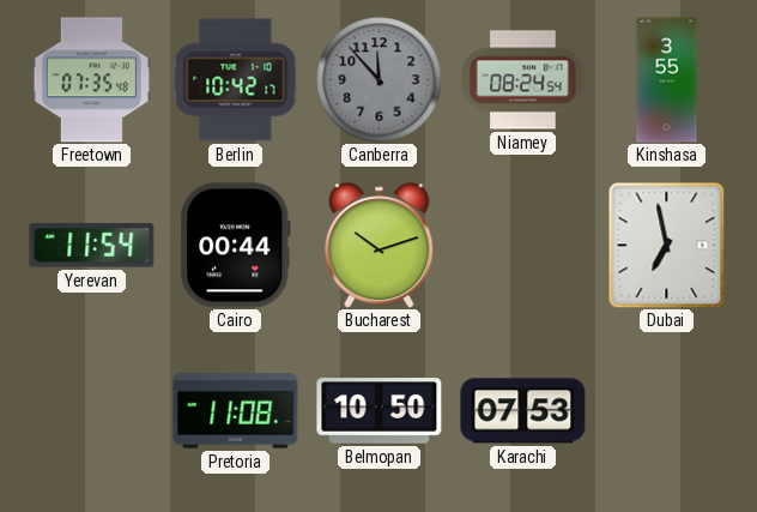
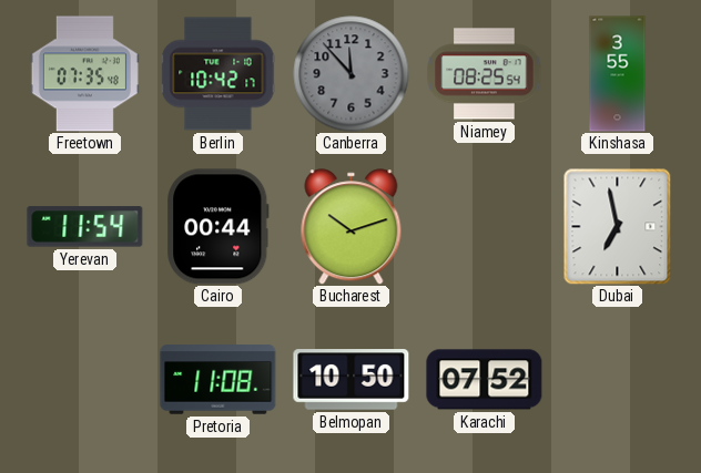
Niamey: 08:24 -> 08:25 (485, 74)
Karachi: 07:53 -> 07:52 (485, 380)
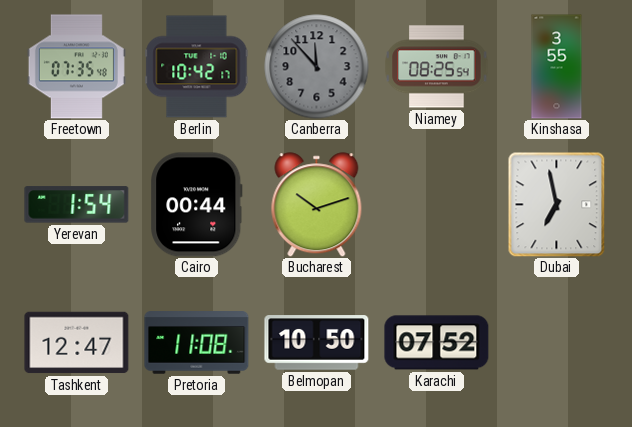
Yerevan: 11:54 -> 1:54 (77, 205)
Tashkent: none -> 12:47 (77, 343)
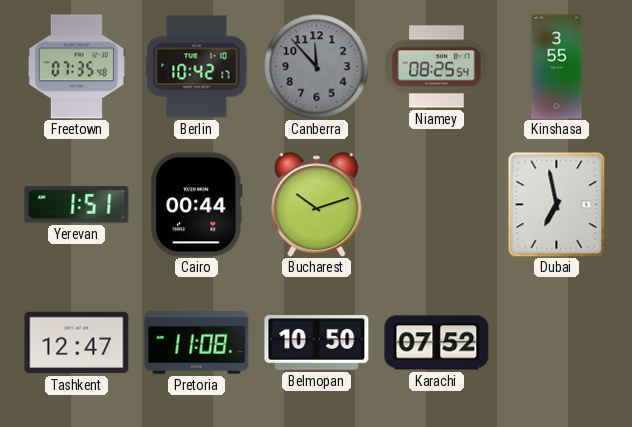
Yerevan: 1:54 -> 1:51 (77, 205)
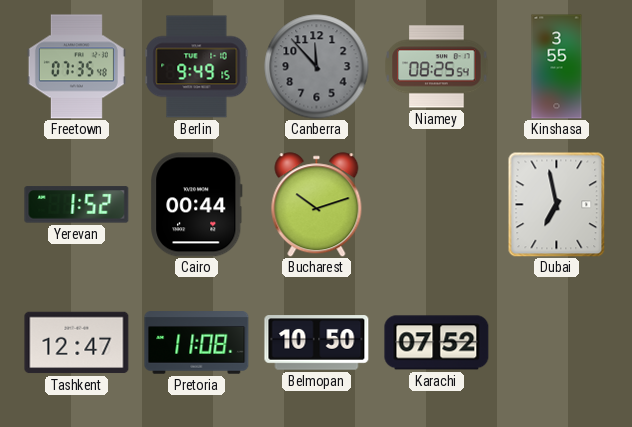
Berlin: 10:42 -> 9:49 (197, 67)
Yerevan: 1:51 -> 1:52 (77, 205)
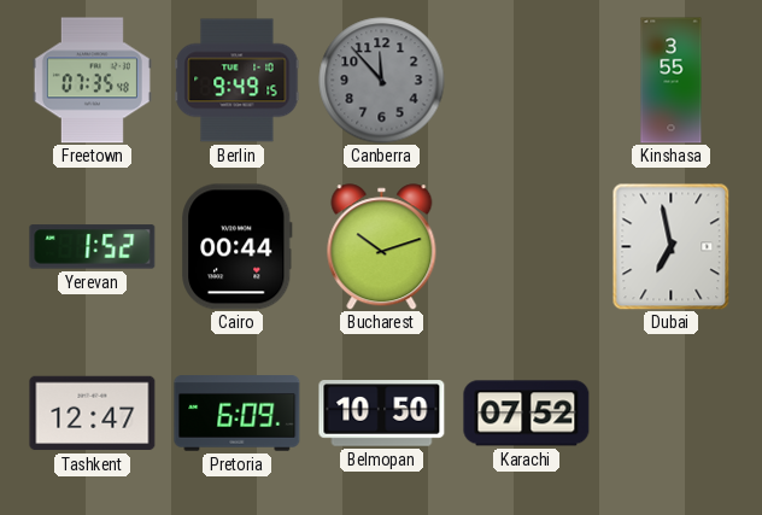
Niamey: 08:25 -> none (437, 67)
Pretoria: 11:08 -> 6:09 (238, 414)
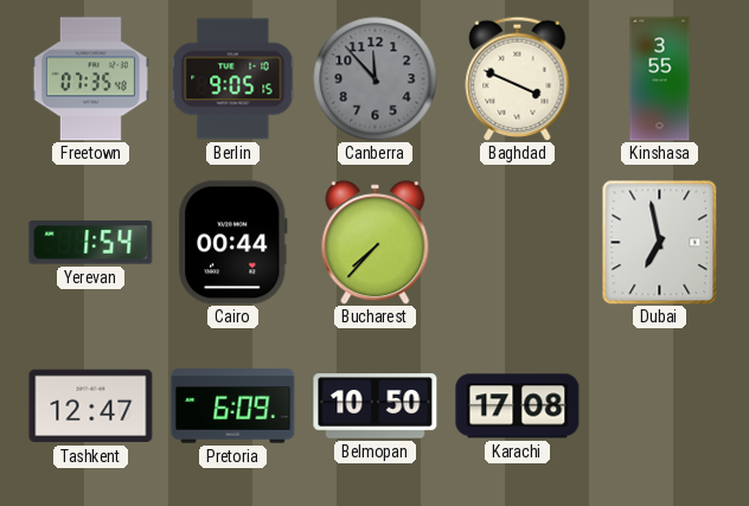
Berlin: 9:49 -> 9:05 (233, 79)
Baghdad: none -> 3:49 (518, 78)
Yerevan: 1:52 -> 1:54 (91, 243)
Bucharest: 10:12 -> 7:37 (376, 243)
Karachi: 07:52 -> 17:08 (518, 406)
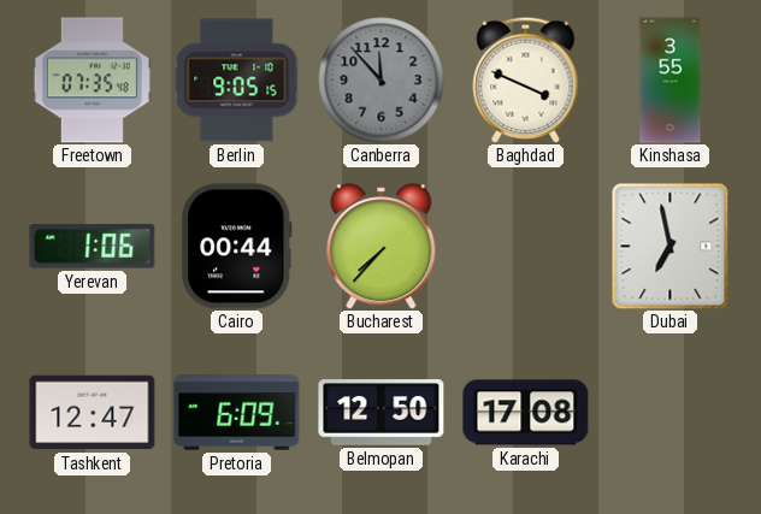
Yerevan: 1:54 -> 1:06 (93, 247)
Belmopan: 10:50 -> 12:50 (382, 413)
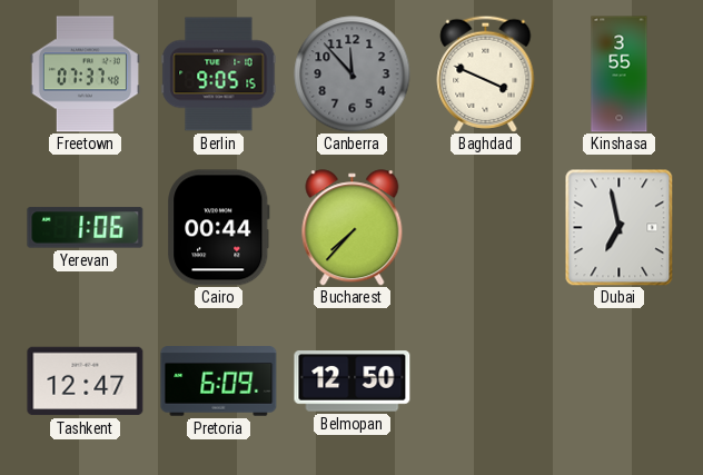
Freetown: 07:35 -> 07:37 (85, 75)
Karachi: 17:08 -> none (526, 413)
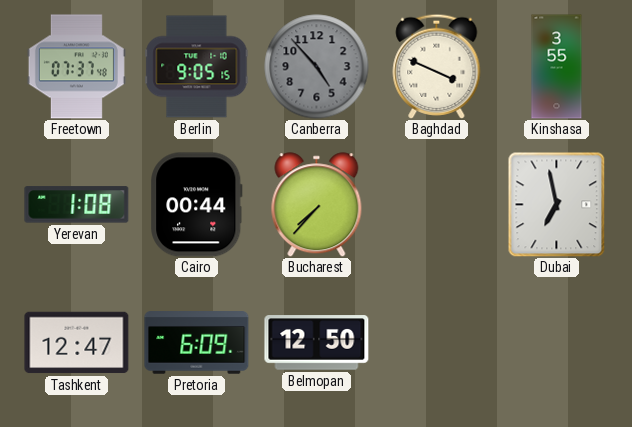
Canberra: 11:53 -> 4:53 (317, 67)
Yerevan: 1:06 -> 1:08 (77, 205)
